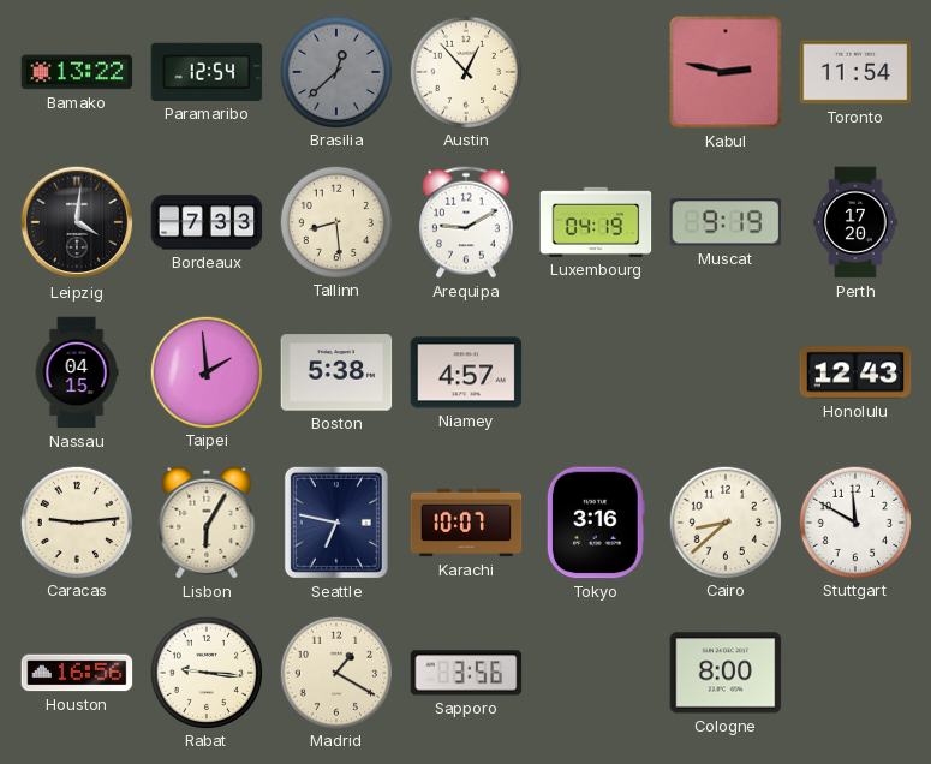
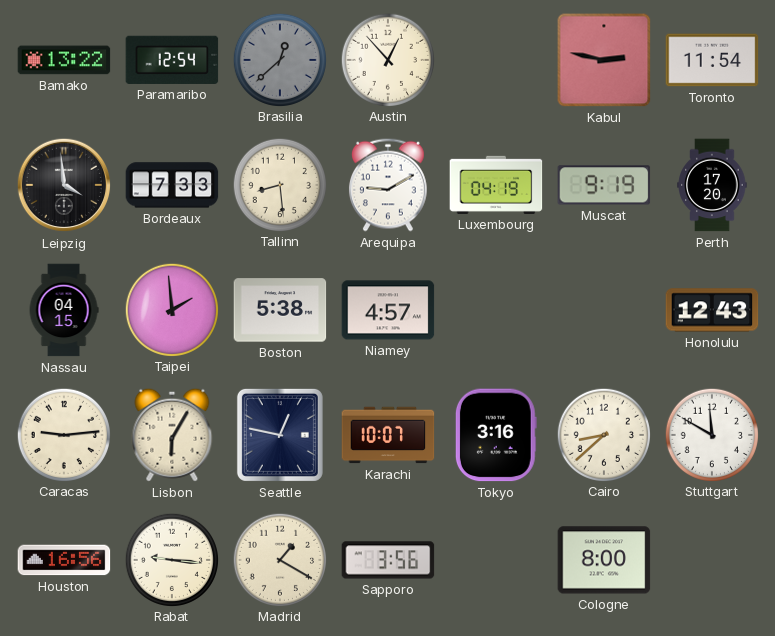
Leipzig: 4:01 -> 3:59 (64, 185)
Seattle: 6:47 -> 12:47 (280, 435)
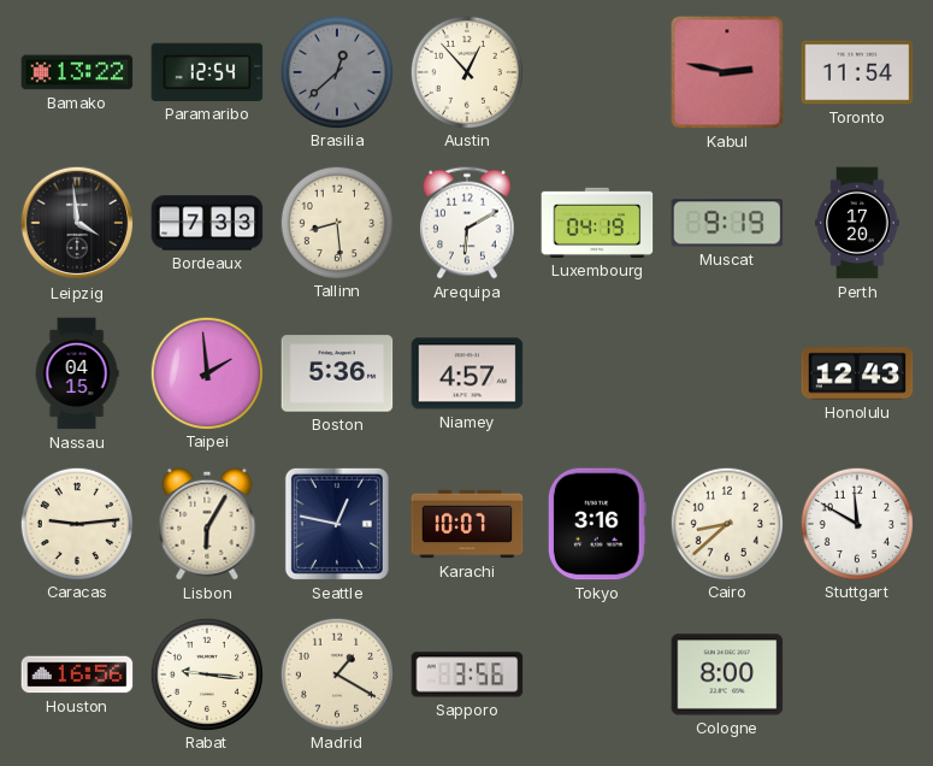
Arequipa: 9:10 -> 6:10 (467, 223)
Boston: 5:38 -> 5:36 (337, 373)
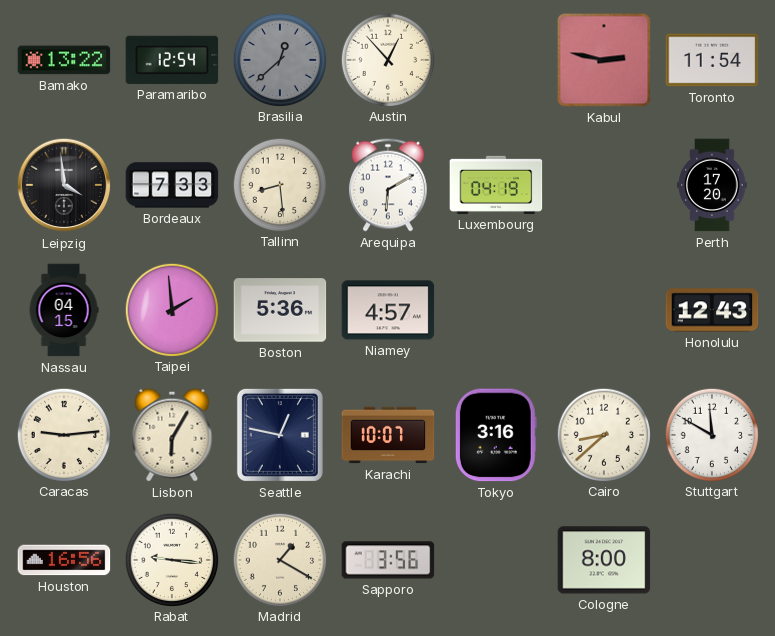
Muscat: 9:19 -> none (727, 223)
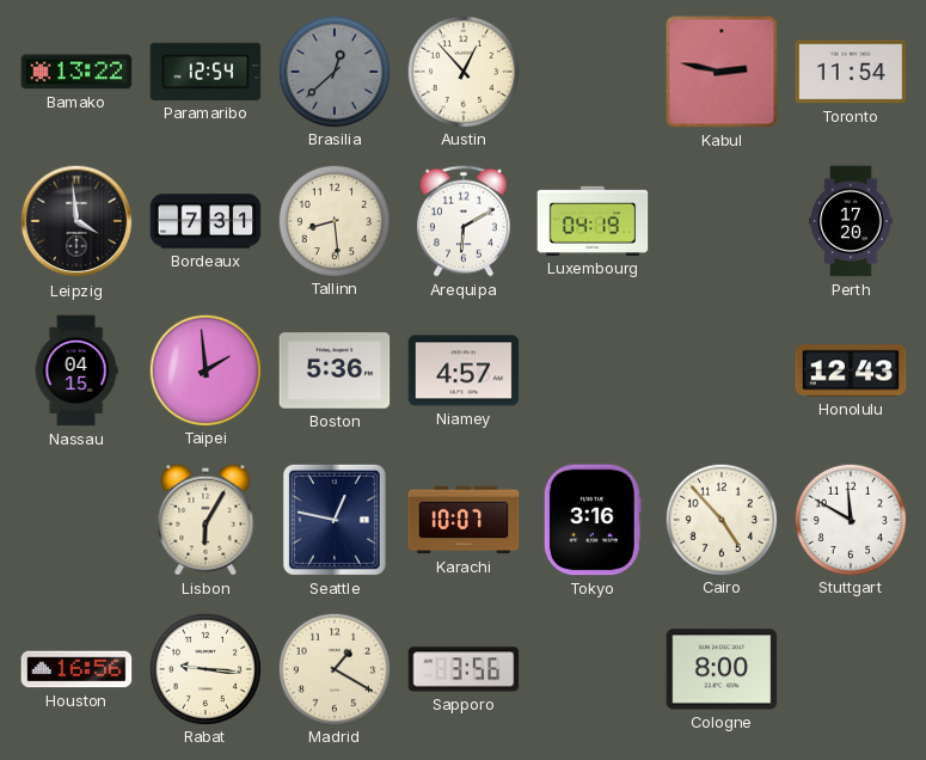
Bordeaux: 7:33 -> 7:31 (206, 221)
Caracas: 9:14 -> none (63, 434)
Cairo: 8:38 -> 4:53 (720, 519)
